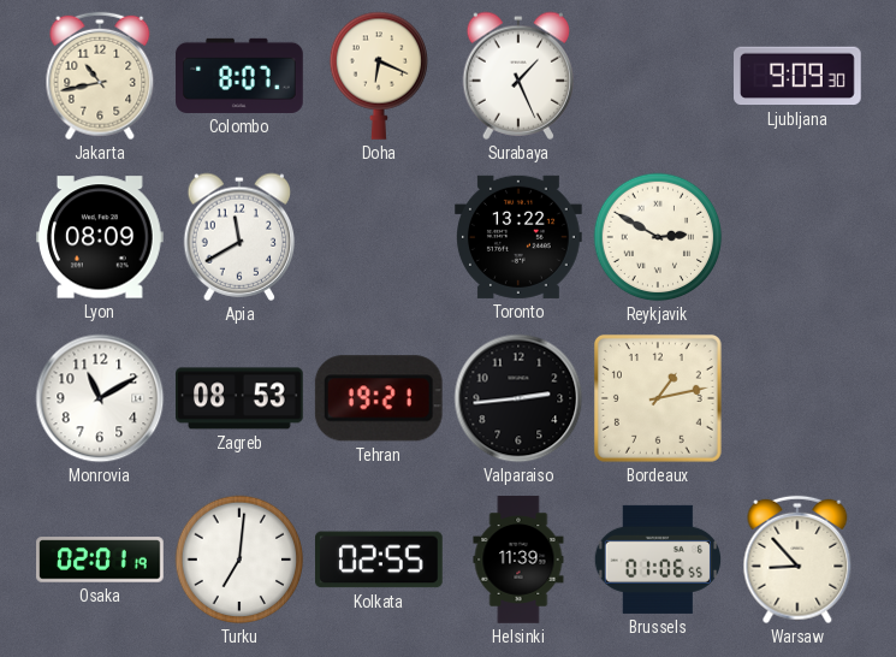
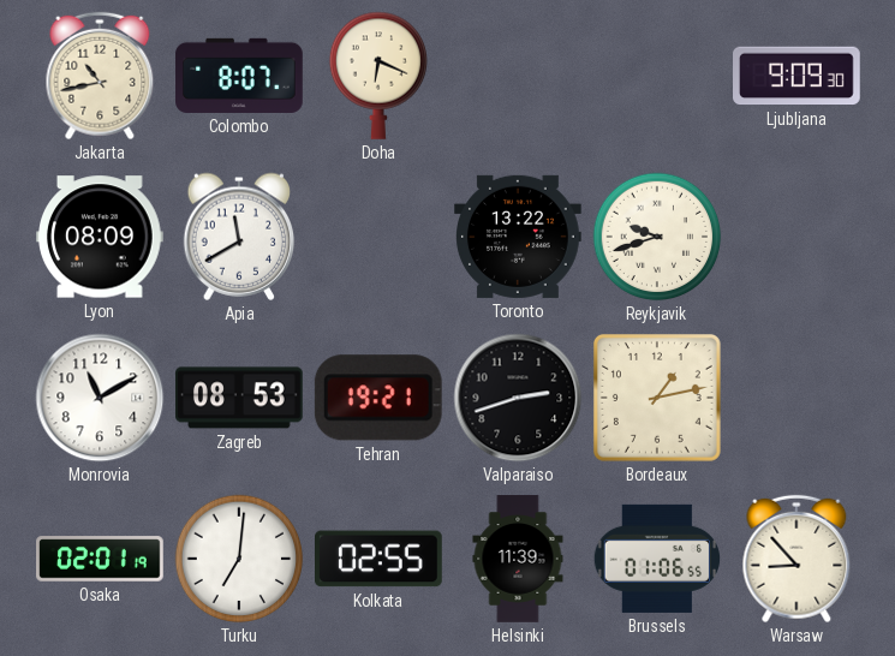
Surabaya: 1:26 -> none (518, 76)
Reykjavik: 2:50 -> 9:42 (657, 237)
Valparaiso: 2:44 -> 2:42 (518, 398)
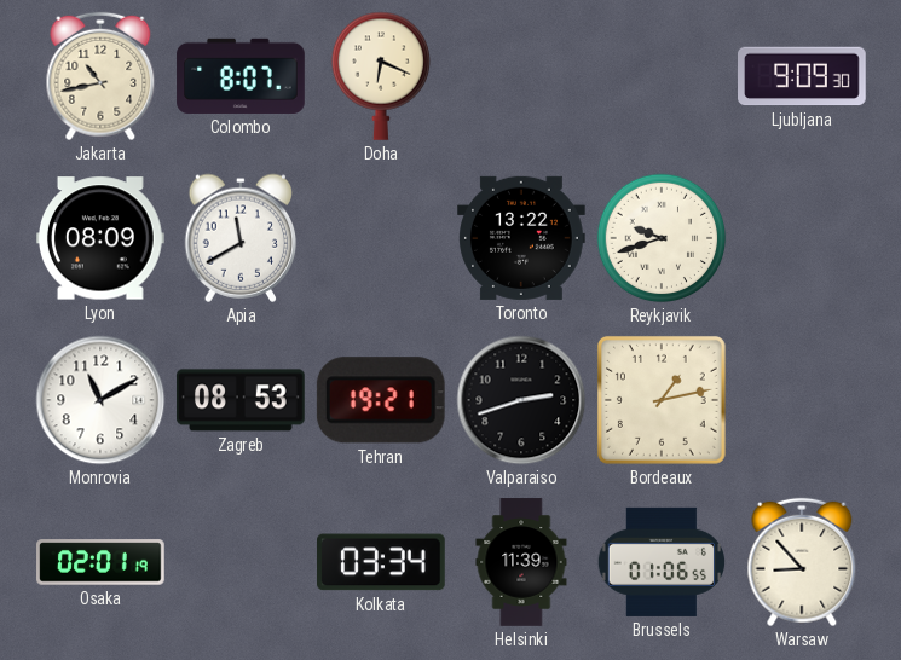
Turku: 7:01 -> none (239, 559)
Kolkata: 02:55 -> 03:34 (382, 562)
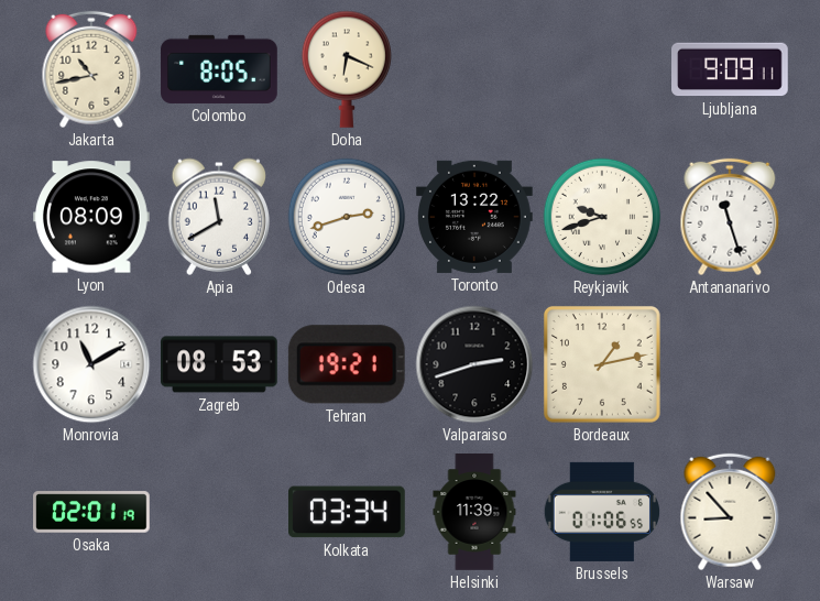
Colombo: 8:07 -> 8:05 (219, 69)
Ljubljana: 9:09:30 -> 9:09:11 (731, 69)
Odesa: none -> 2:42 (347, 217)
Antananarivo: none -> 11:27 (730, 217)
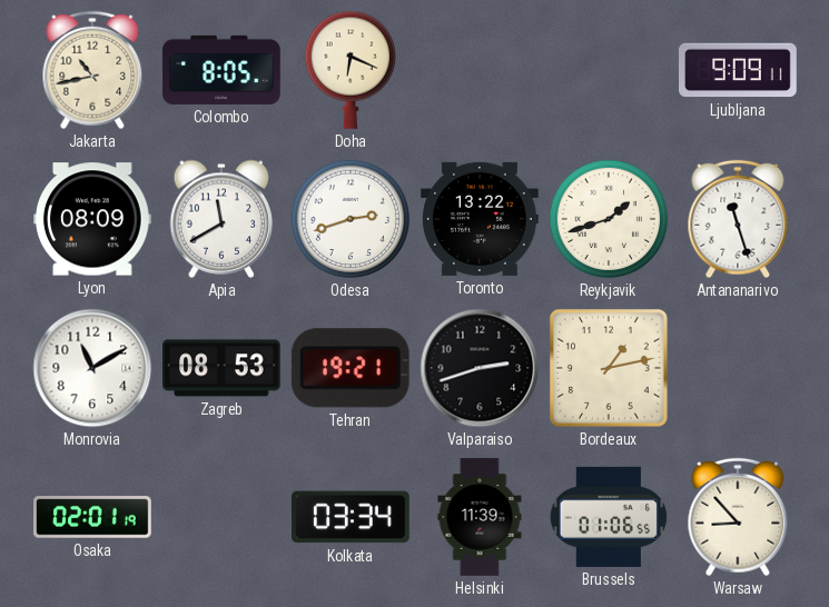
Reykjavik: 9:42 -> 1:42 (609, 219)
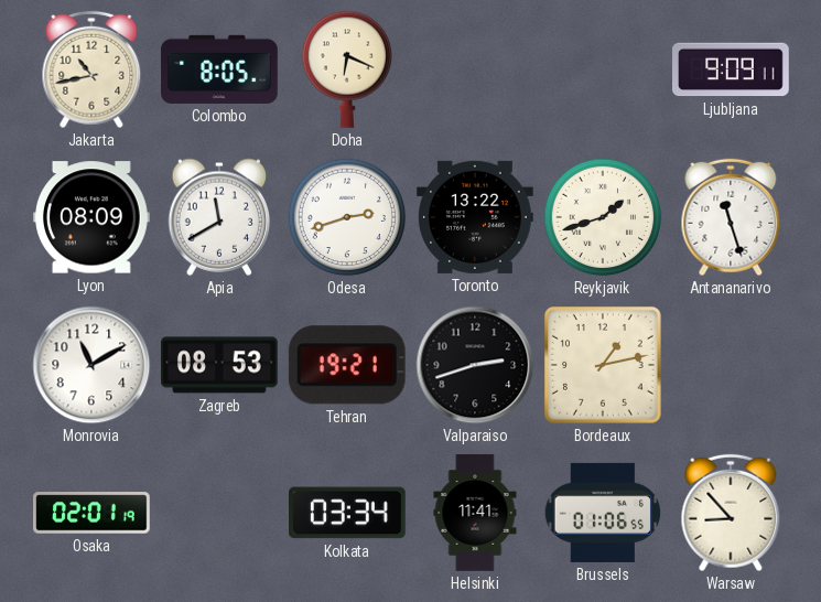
Helsinki: 11:39 -> 11:41 (475, 513)
